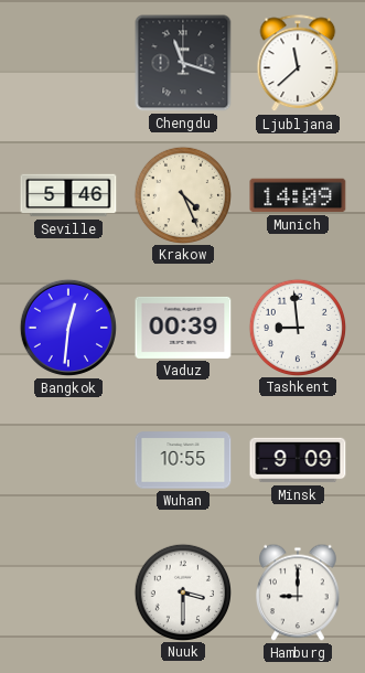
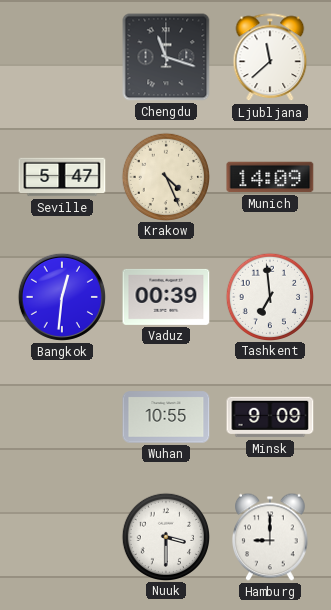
Seville: 5:46 -> 5:47 (62, 177)
Tashkent: 8:59 -> 6:59 (269, 296)
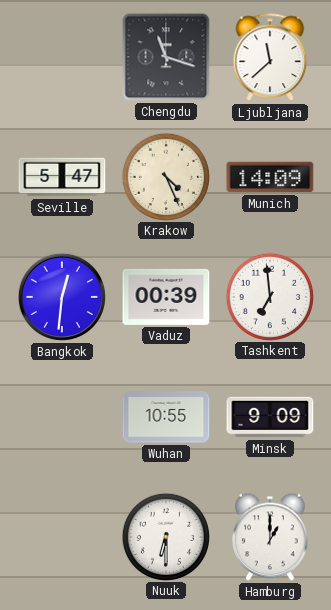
Nuuk: 3:30 -> 6:30 (165, 536)
Hamburg: 9:00 -> 1:00 (271, 537)
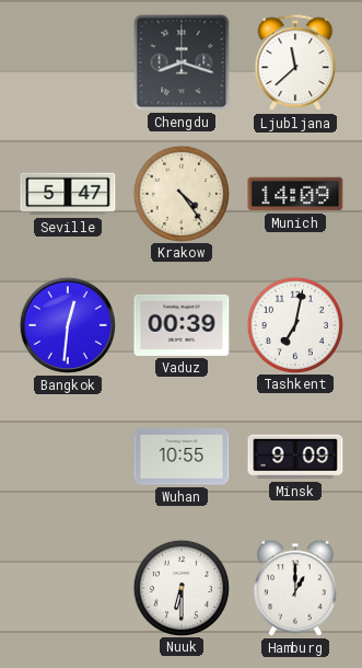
Chengdu: 11:18 -> 8:18 (182, 62)
Krakow: 4:26 -> 4:24 (180, 193)
Tashkent: 6:59 -> 7:02 (294, 324)
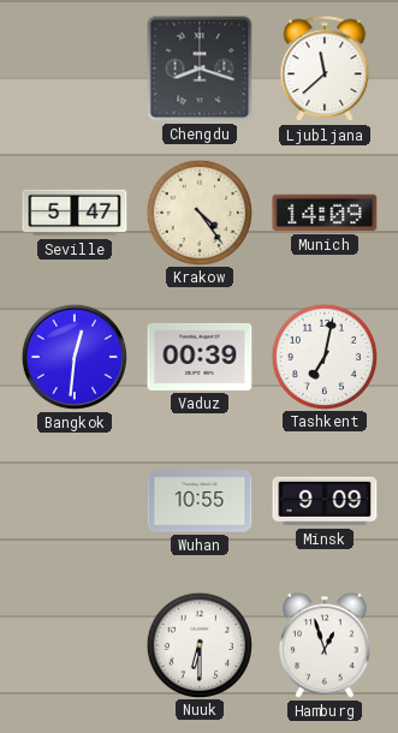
Hamburg: 1:00 -> 12:57 (326, 645)
